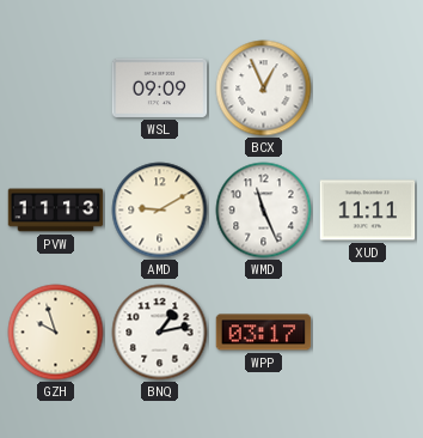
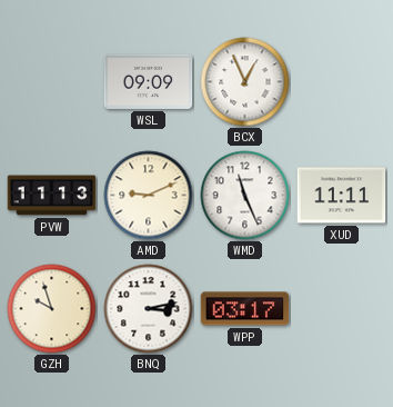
AMD: 9:10 -> 9:11 (149, 196)
BNQ: 1:13 -> 3:13 (149, 309)
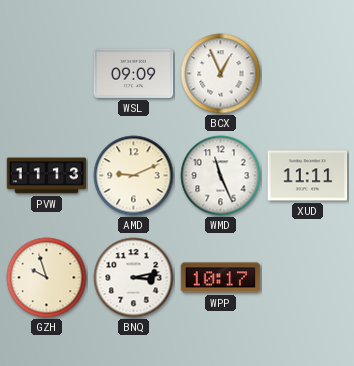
WPP: 03:17 -> 10:17 (221, 278)
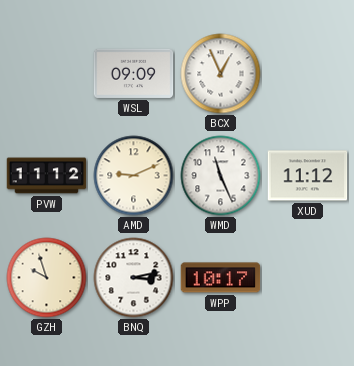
PVW: 11:13 -> 11:12 (47, 176)
XUD: 11:11 -> 11:12 (308, 176)
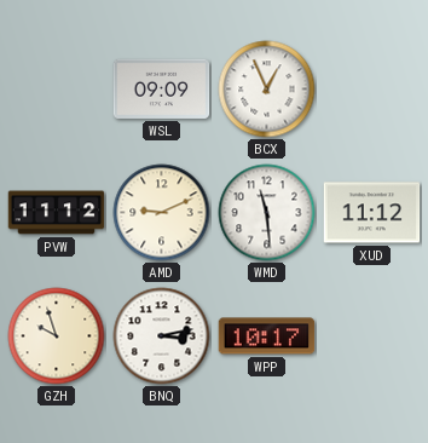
WMD: 11:26 -> 11:29 (267, 213)
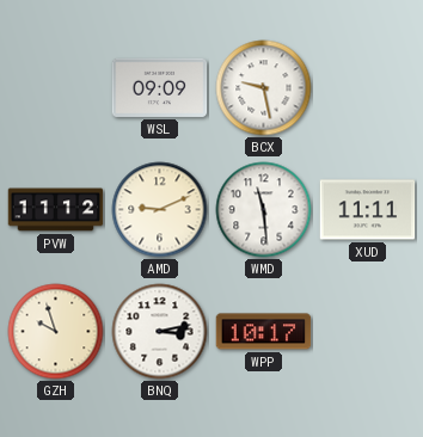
BCX: 12:56 -> 9:28 (264, 88)
XUD: 11:12 -> 11:11 (368, 210)
